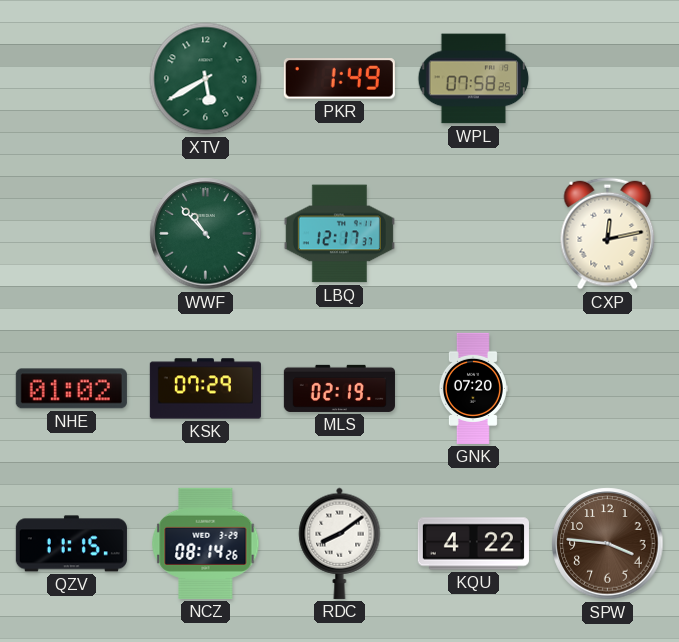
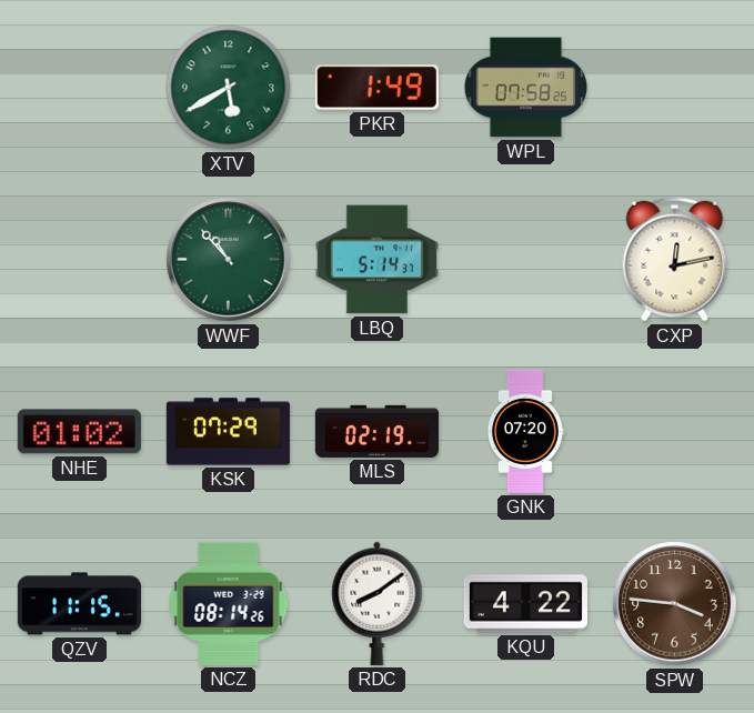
LBQ: 12:17 -> 5:14 (376, 260)
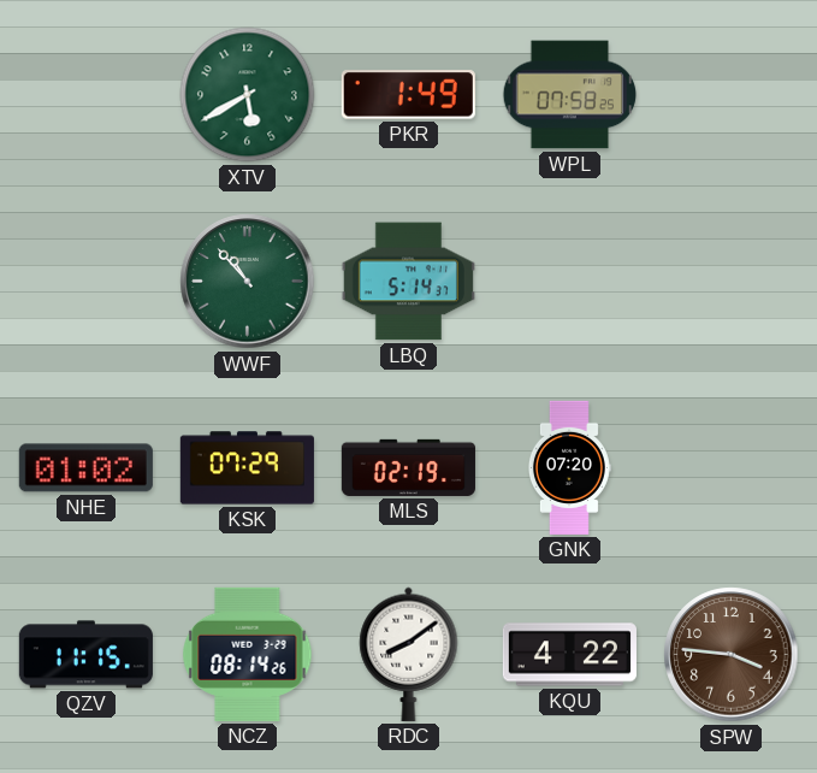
CXP: 12:13 -> none (675, 260)
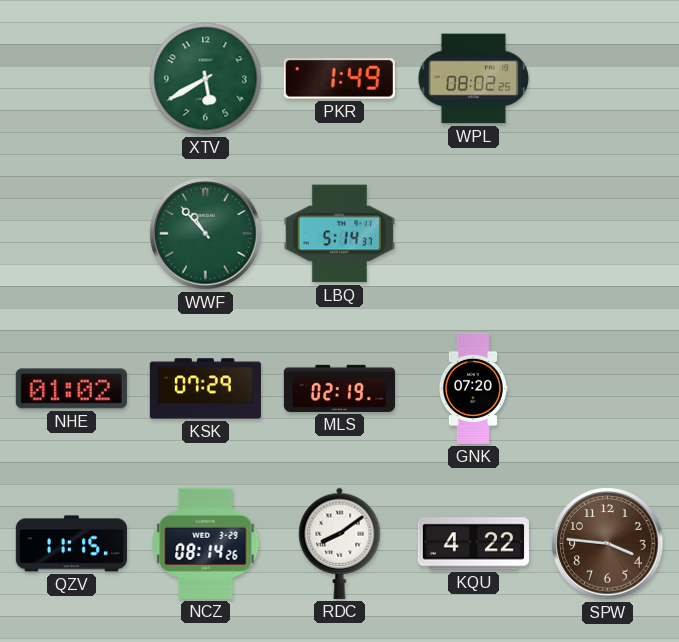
WPL: 07:58 -> 08:02 (474, 79)
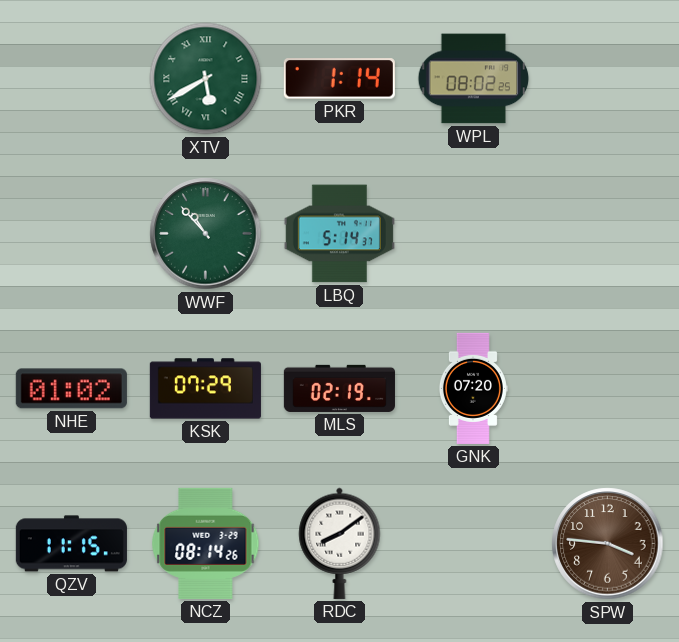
XTV numerals: Arabic -> Roman (206, 79)
PKR: 1:49 -> 1:14 (339, 79)
KQU: 4:22 -> none (473, 544)
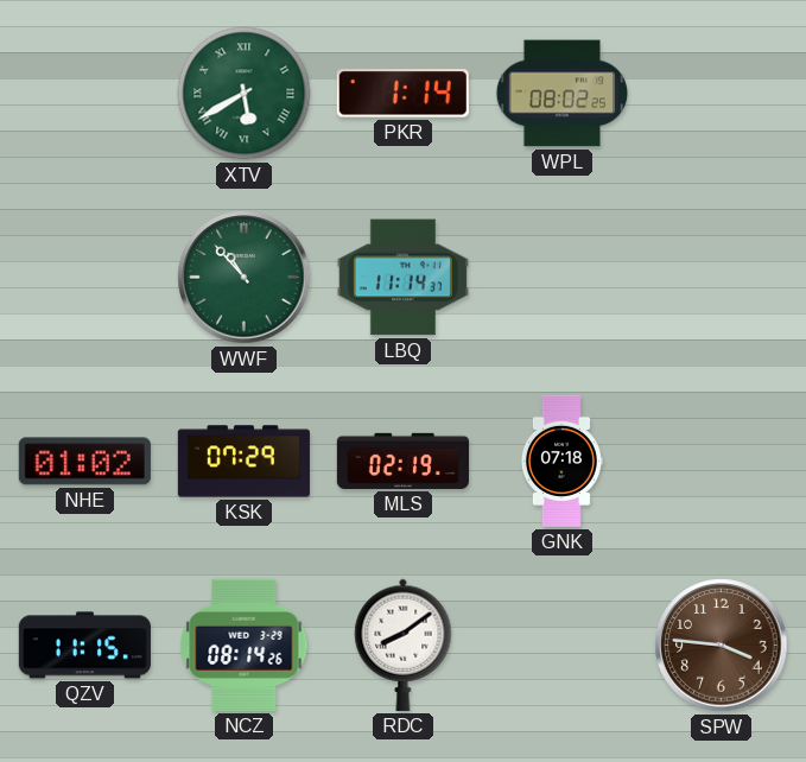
LBQ: 5:14 -> 11:14 (402, 278)
GNK: 07:20 -> 07:18 (561, 461)
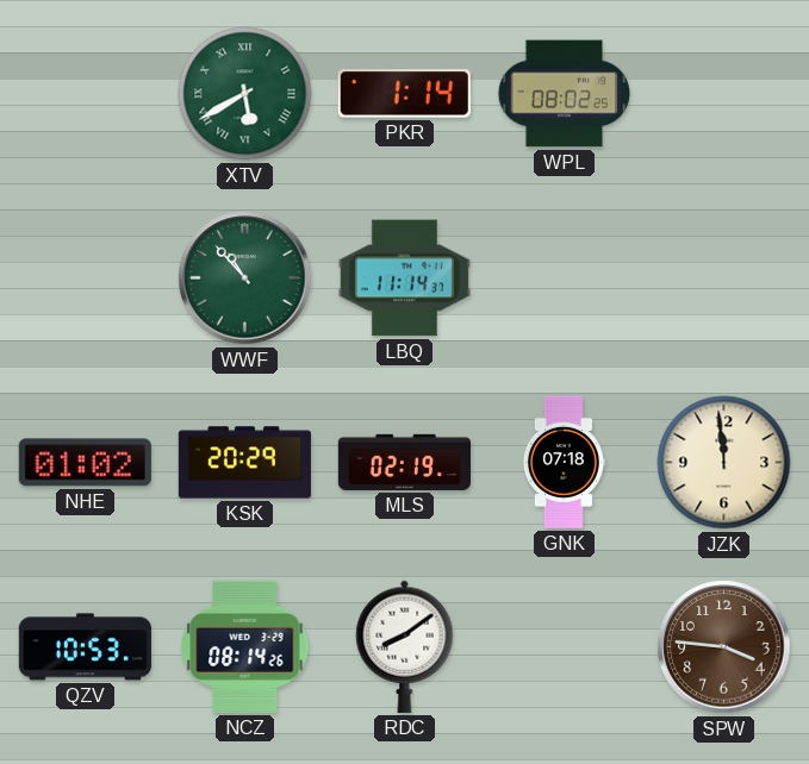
KSK: 07:29 -> 20:29 (244, 463)
JZK: none -> 11:59 (724, 463)
QZV: 11:15 -> 10:53 (85, 647)
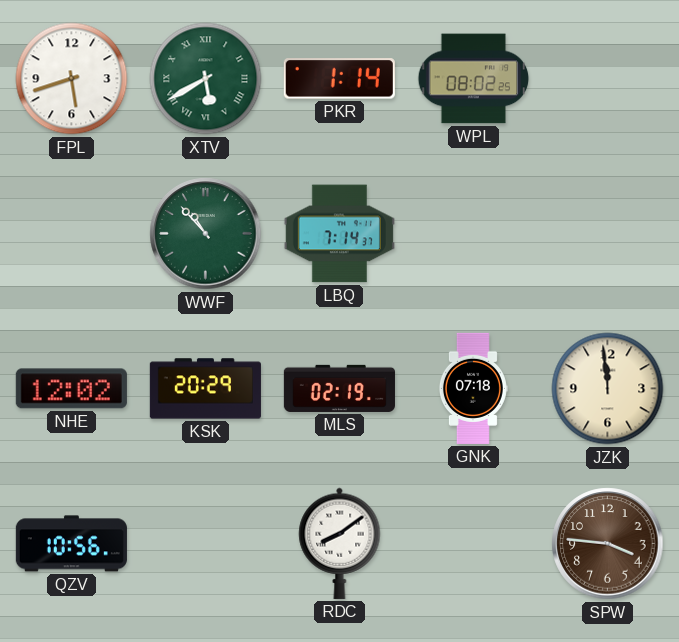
FPL: none -> 5:42 (72, 79)
LBQ: 11:14 -> 7:14 (339, 234)
NHE: 01:02 -> 12:02 (71, 389)
QZV: 10:53 -> 10:56 (71, 544)
NCZ: 08:14 -> none (245, 646)
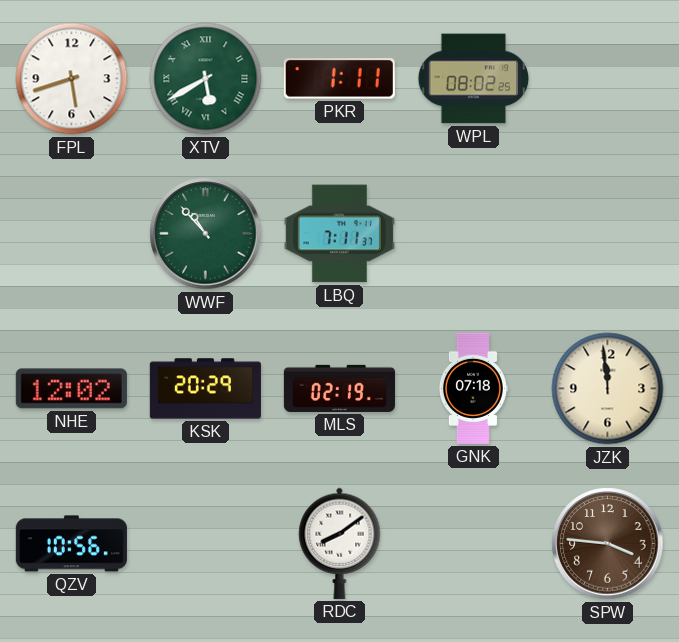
PKR: 1:14 -> 1:11 (339, 79)
LBQ: 7:14 -> 7:11 (339, 234)
